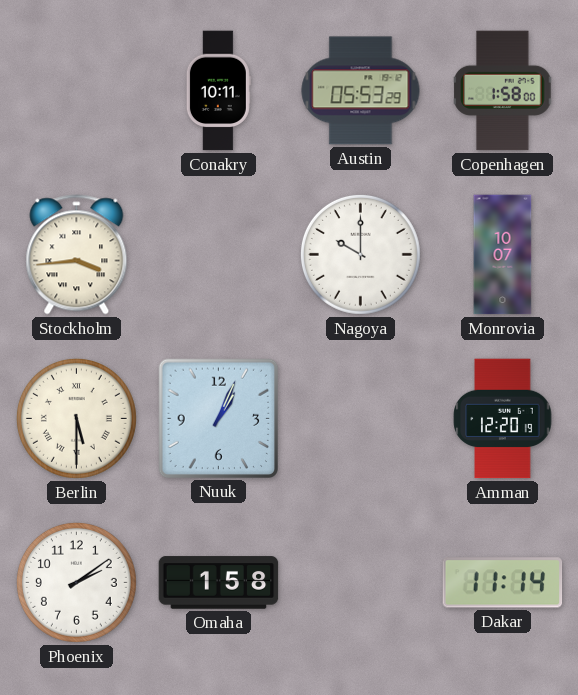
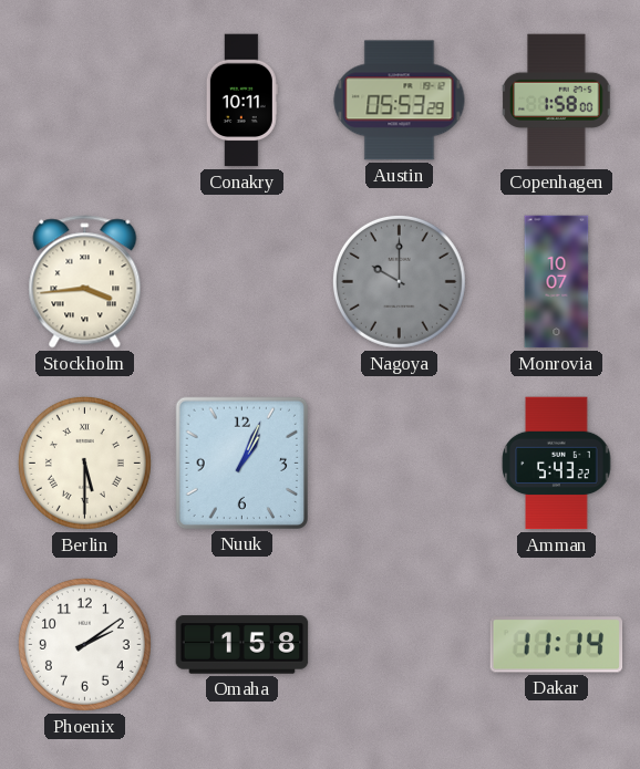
Nagoya dial: white -> grey (399, 281)
Amman: 12:20 -> 5:43 (557, 464)
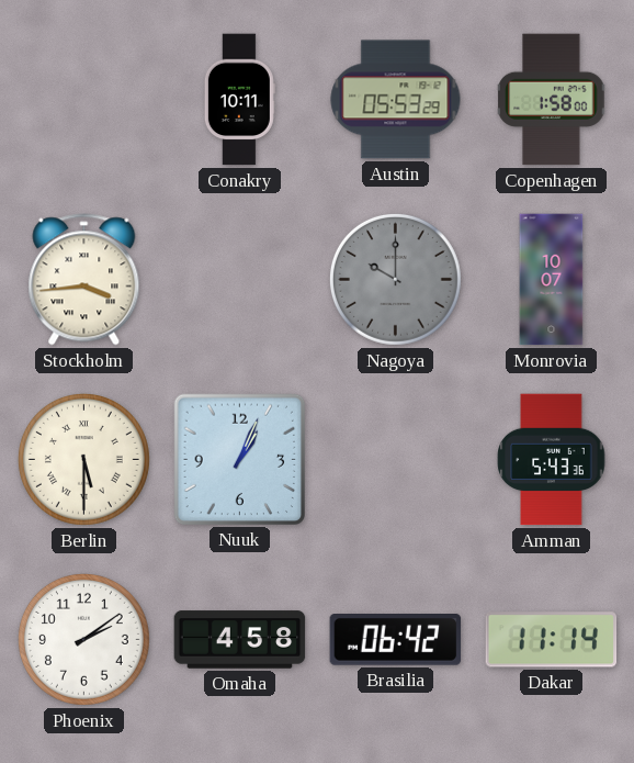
Amman: 5:43:22 -> 5:43:36 (552, 460)
Omaha: 1:58 -> 4:58 (240, 640)
Brasilia: none -> 06:42 (396, 640)
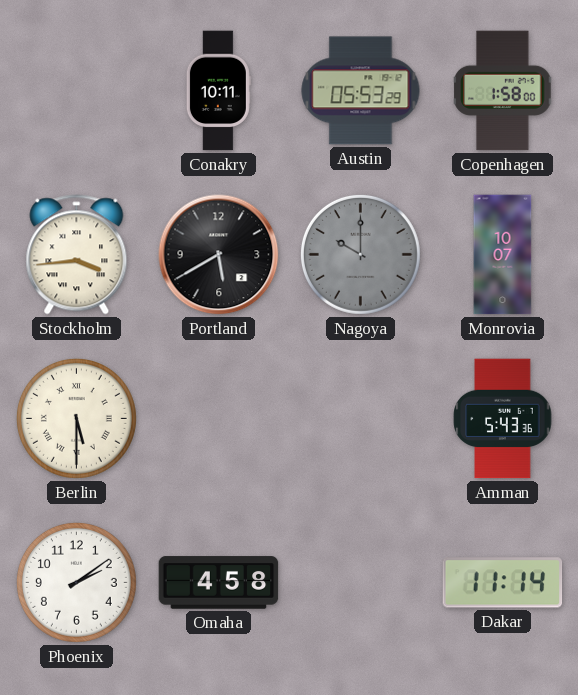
Portland: none -> 5:40 (219, 255)
Nuuk: 1:04 -> none (239, 459)
Brasilia: 06:42 -> none (396, 640)
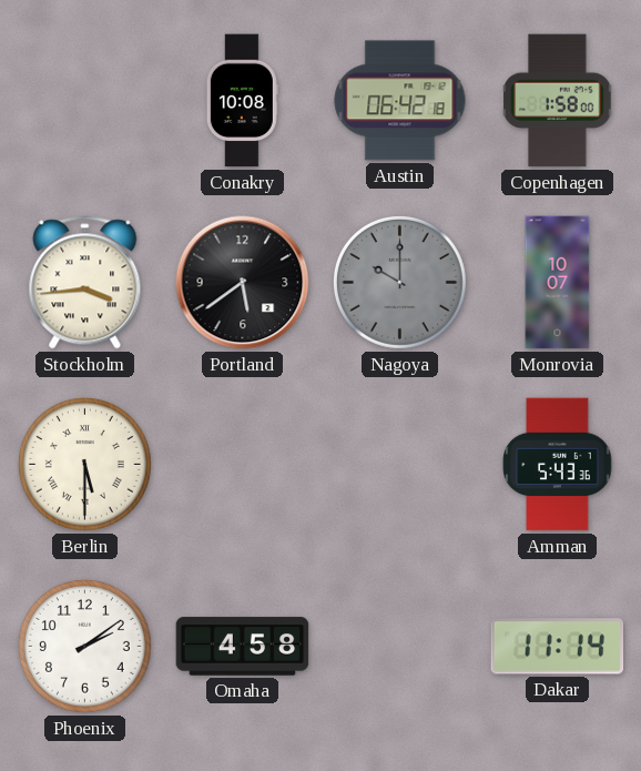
Conakry: 10:11 -> 10:08 (242, 101)
Austin: 05:53 -> 06:42 (400, 101)
Portland: 5:40 -> 5:39 (243, 283)
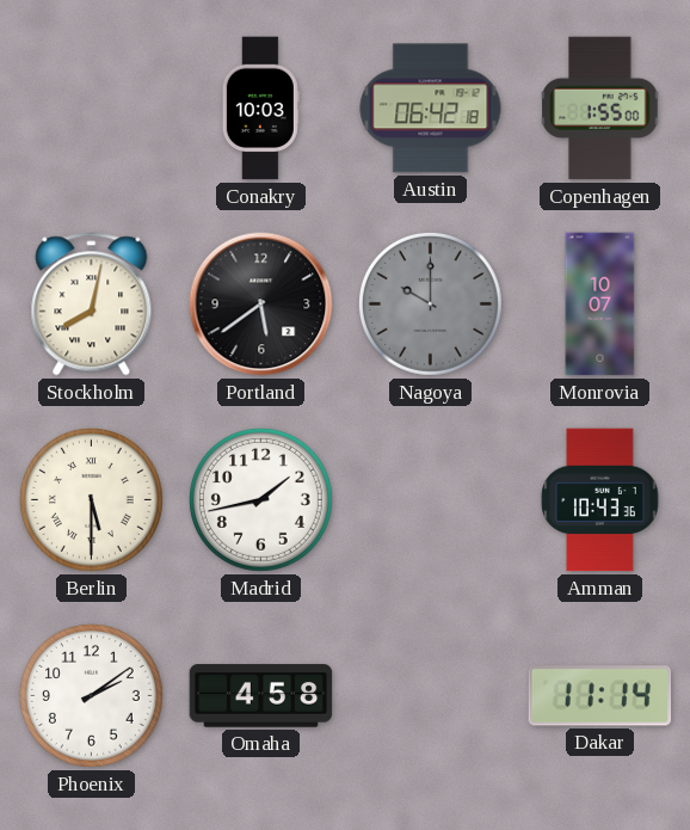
Conakry: 10:08 -> 10:03 (260, 109)
Copenhagen: 1:58 -> 1:55 (600, 109)
Stockholm: 3:44 -> 8:02 (92, 305)
Madrid: none -> 1:43 (260, 499)
Amman: 5:43 -> 10:43 (600, 500)
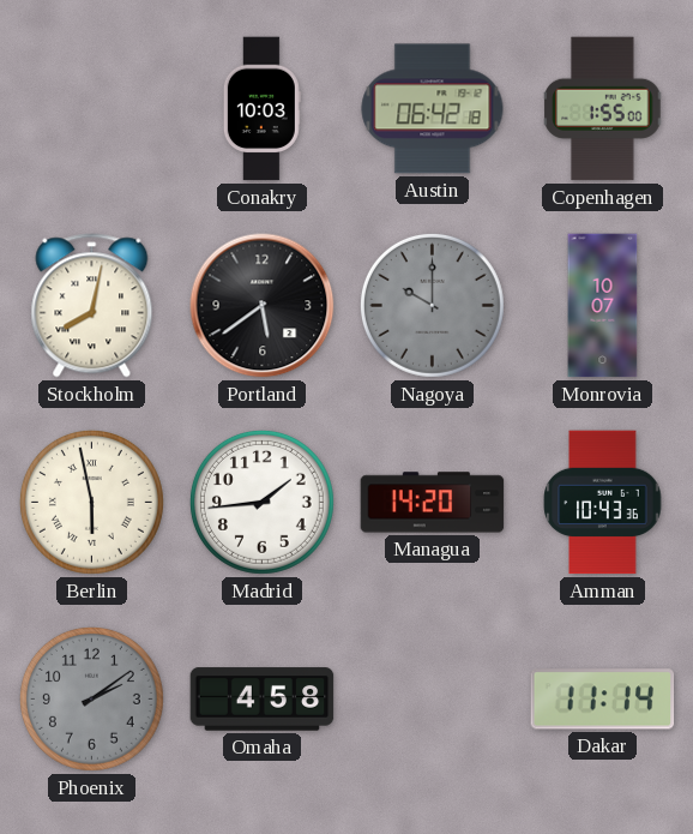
Berlin: 5:30 -> 5:58 (91, 502)
Madrid: 1:43 -> 1:44 (261, 502)
Managua: none -> 14:20 (433, 503)
Phoenix dial: white -> grey (91, 698)
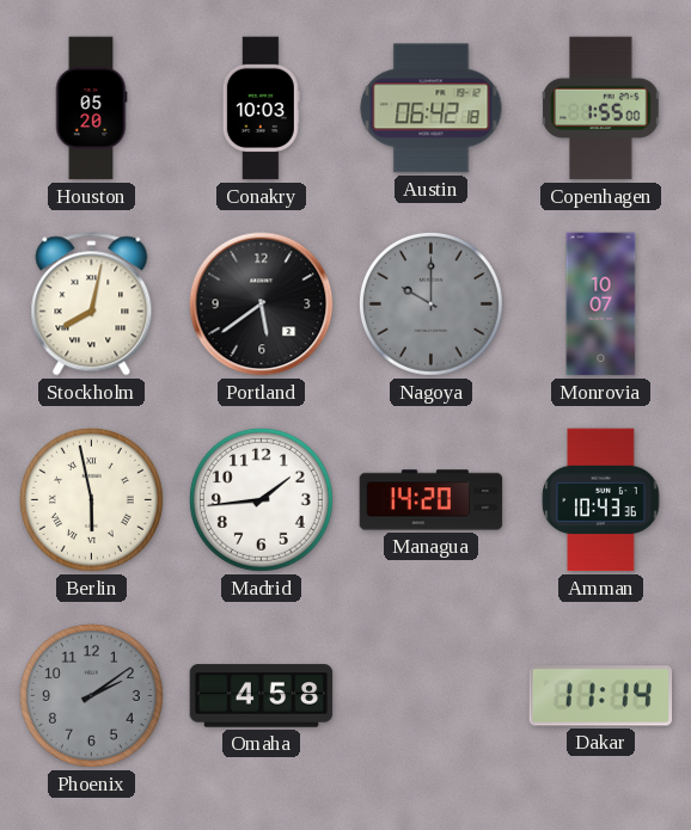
Houston: none -> 05:20 (91, 109)
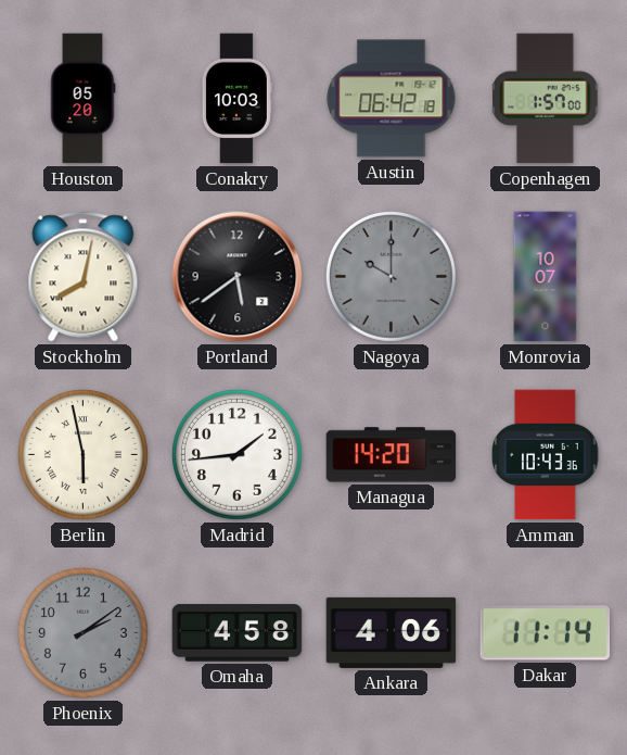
Copenhagen: 1:55 -> 1:57 (546, 99)
Ankara: none -> 4:06 (392, 632)
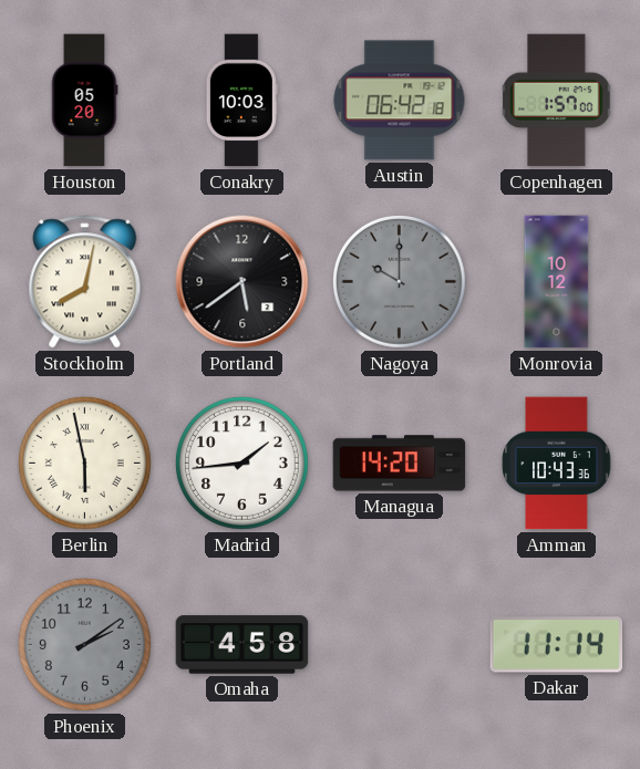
Monrovia: 10:07 -> 10:12 (557, 282)
Ankara: 4:06 -> none (392, 632)
